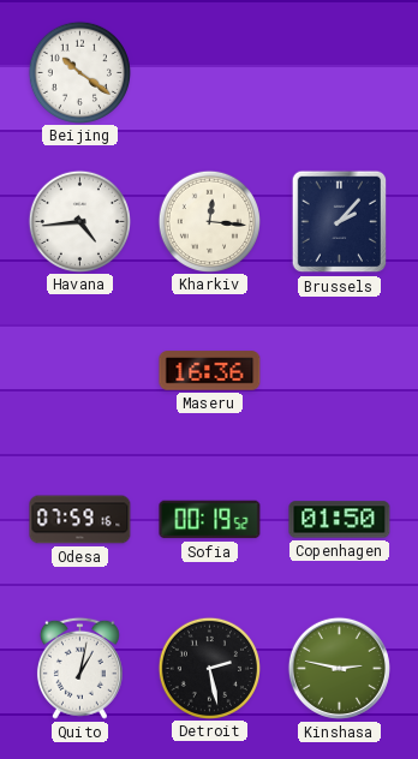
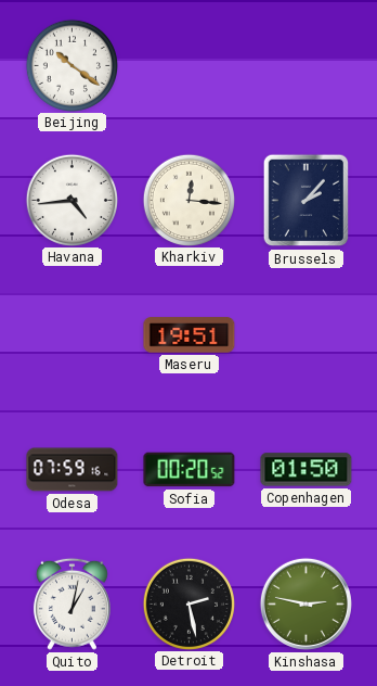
Maseru: 16:36 -> 19:51 (190, 335)
Sofia: 00:19 -> 00:20 (190, 470)
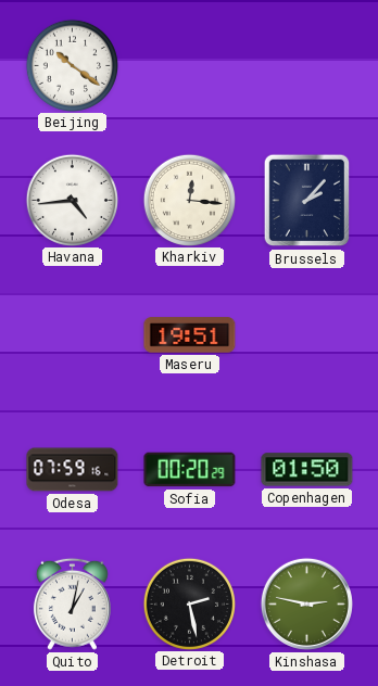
Sofia: 00:20:52 -> 00:20:29 (190, 470)
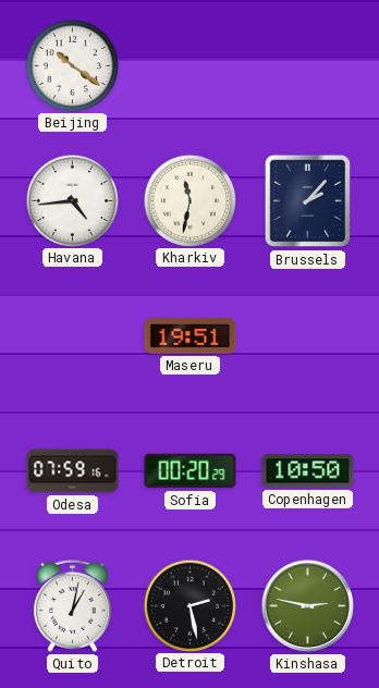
Kharkiv: 12:16 -> 11:32 (189, 200)
Copenhagen: 01:50 -> 10:50 (308, 471)
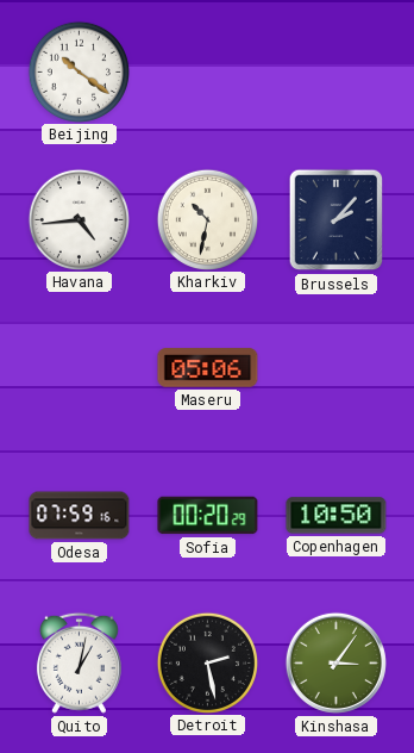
Kharkiv: 11:32 -> 10:32 (207, 219)
Maseru: 19:51 -> 05:06 (208, 368)
Kinshasa: 2:47 -> 3:06 (335, 662)
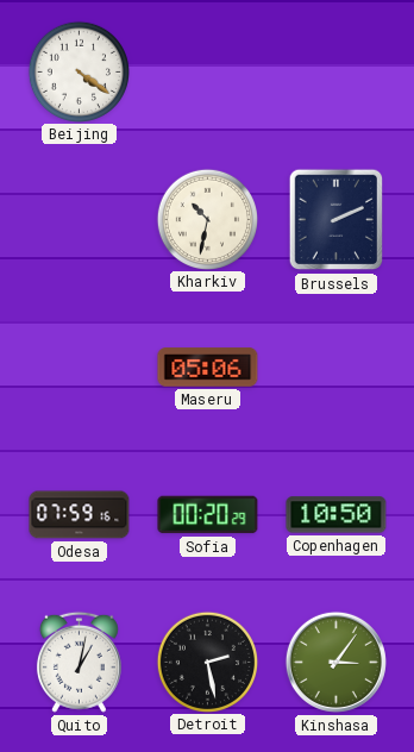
Beijing: 10:21 -> 4:21 (79, 71)
Havana: 4:44 -> none (79, 219)
Brussels: 2:07 -> 2:11 (337, 220)
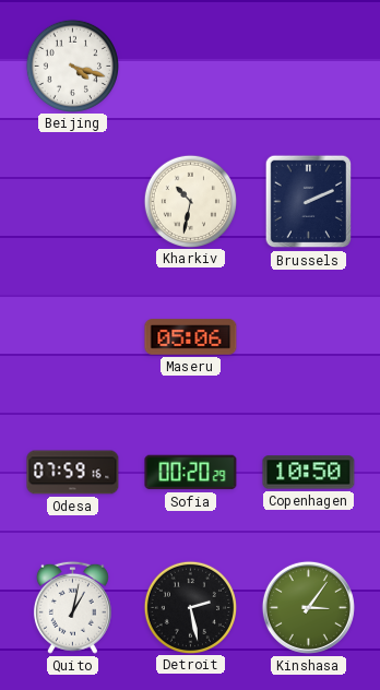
Beijing: 4:21 -> 4:18 (72, 66)
